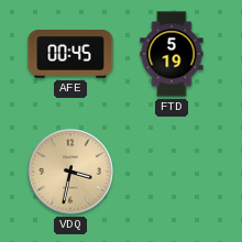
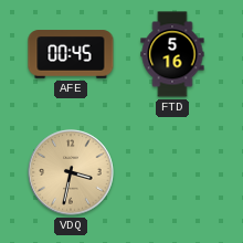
FTD: 5:19 -> 5:16 (172, 54)
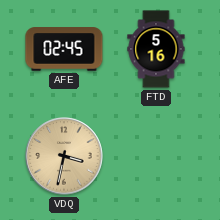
AFE: 00:45 -> 02:45 (64, 49)
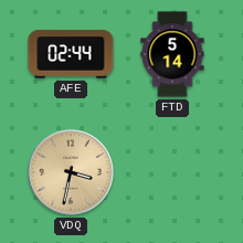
AFE: 02:45 -> 02:44 (71, 54)
FTD: 5:16 -> 5:14 (172, 54)
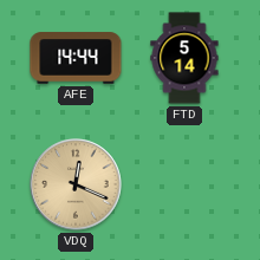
AFE: 02:44 -> 14:44 (76, 58)
VDQ: 3:32 -> 12:19 (76, 184)
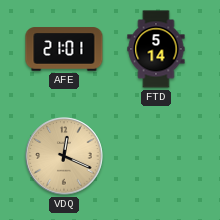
AFE: 14:44 -> 21:01 (64, 49)
